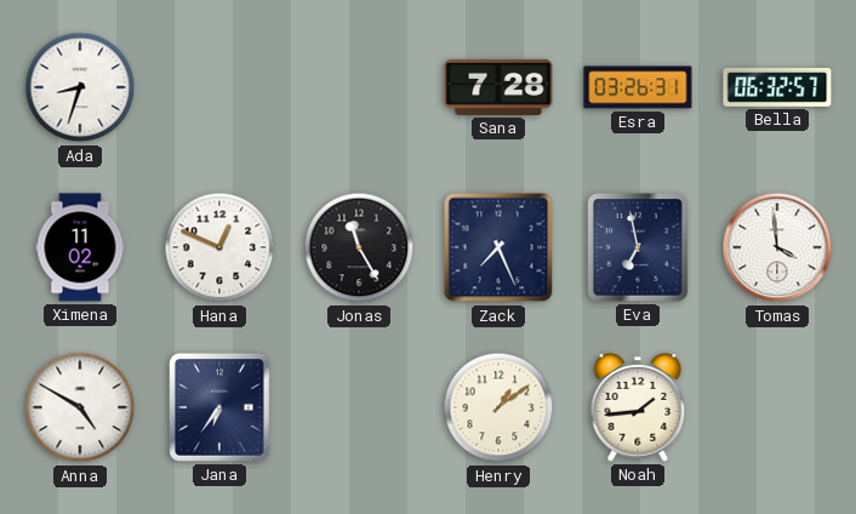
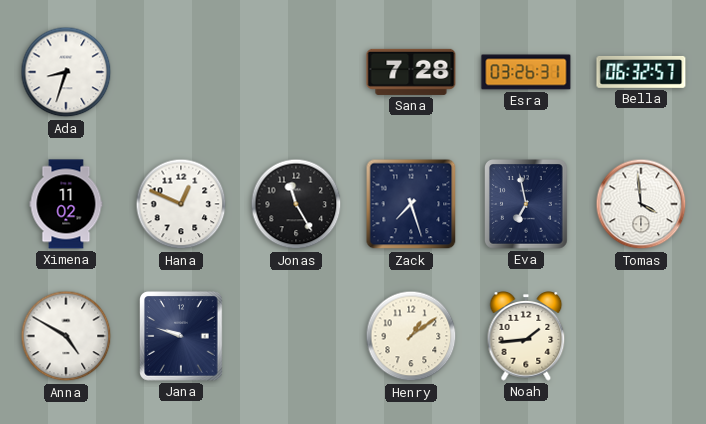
Zack: 7:26 -> 7:27 (411, 204)
Jana: 6:36 -> 9:48 (182, 336)
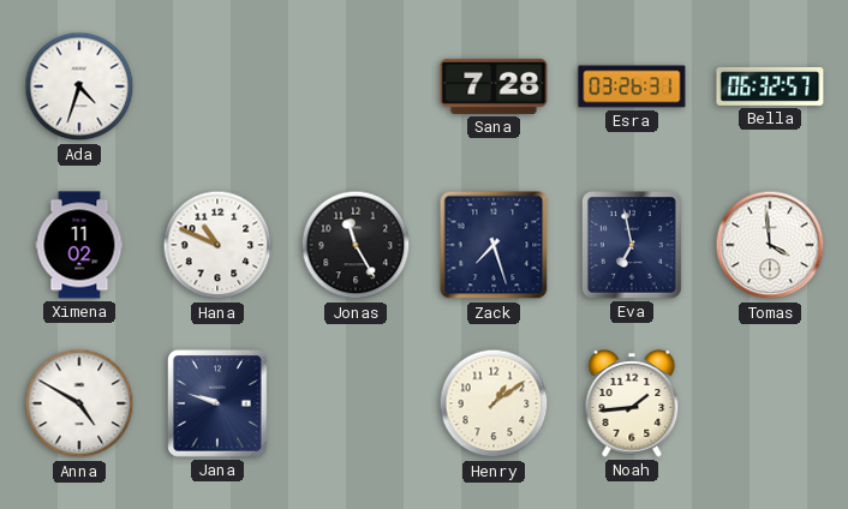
Ada: 8:33 -> 4:33 (79, 86)
Hana: 12:49 -> 10:49 (217, 245)
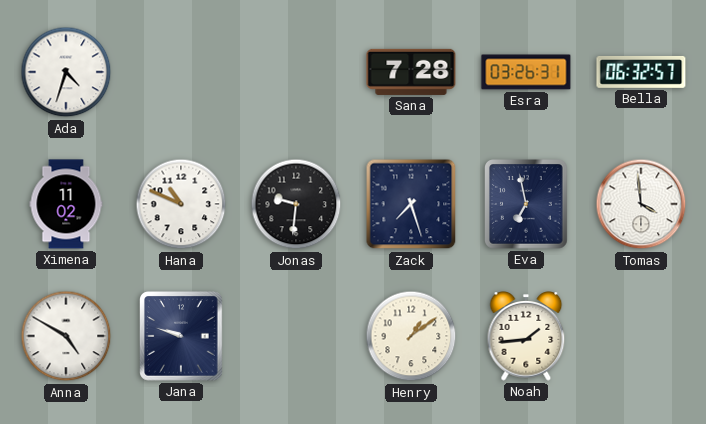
Jonas: 11:25 -> 9:31 (296, 204)
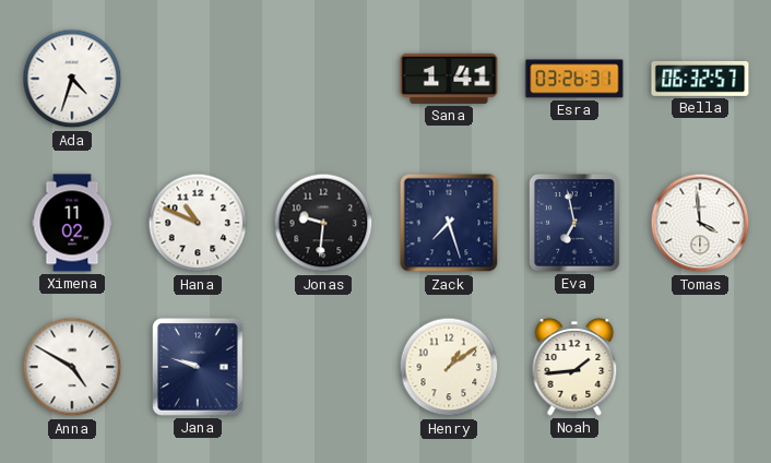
Sana: 7:28 -> 1:41 (449, 79)
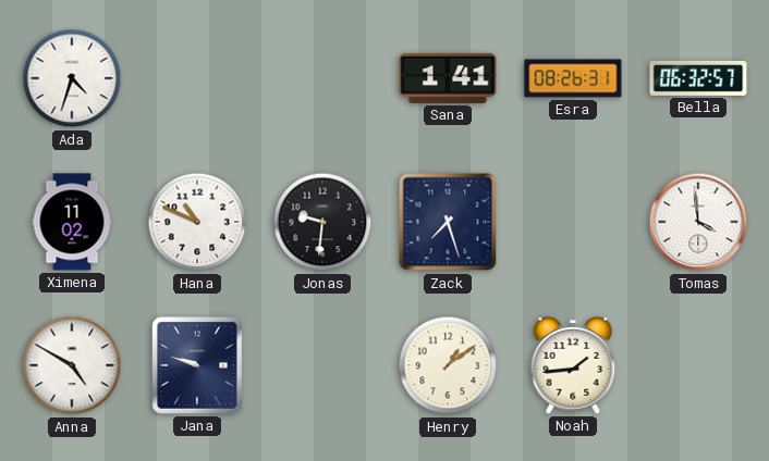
Esra: 03:26 -> 08:26 (573, 78)
Eva: 6:58 -> none (576, 223)
